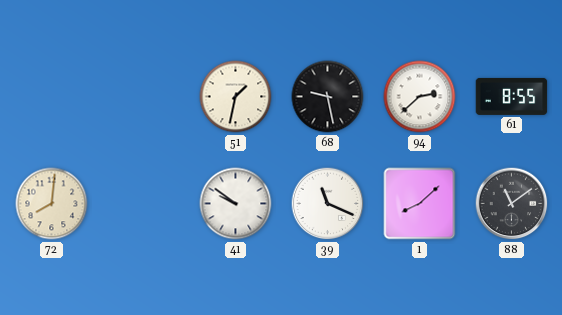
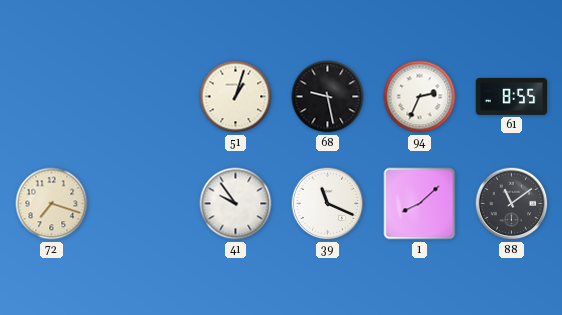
51: 1:32 -> 1:03 (236, 97)
94: 2:38 -> 2:34 (420, 97)
72: 8:01 -> 7:18 (52, 204)
41: 9:51 -> 9:54 (236, 204)
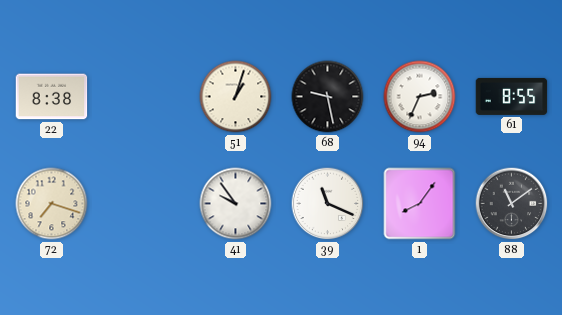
22: none -> 8:38 (52, 97)
1: 8:08 -> 8:06 (420, 204)
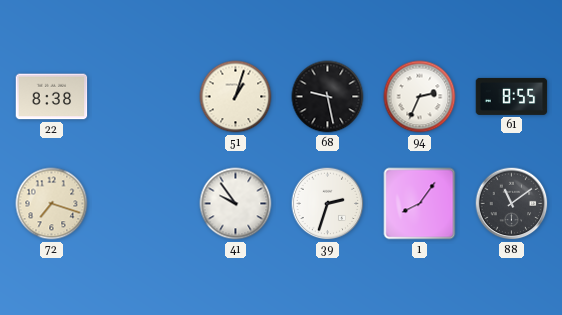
39: 11:19 -> 2:33 (328, 204)
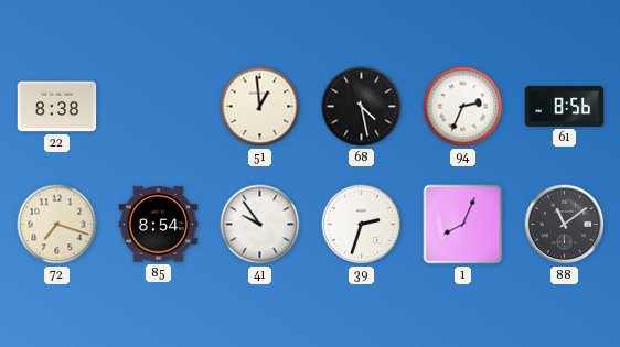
51: 1:03 -> 12:59 (260, 107)
68: 9:28 -> 4:28 (362, 107)
61: 8:55 -> 8:56 (565, 106)
85: none -> 8:54 (159, 225)
1: 8:06 -> 8:04 (463, 225)
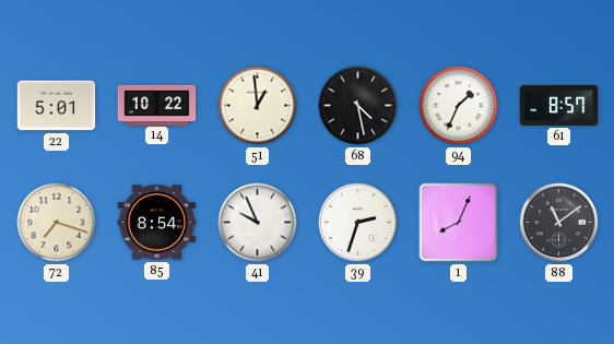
22: 8:38 -> 5:01 (57, 106)
14: none -> 10:22 (157, 105)
94: 2:34 -> 1:34 (459, 106)
61: 8:56 -> 8:57 (559, 105)
41: 9:54 -> 9:56 (258, 223)
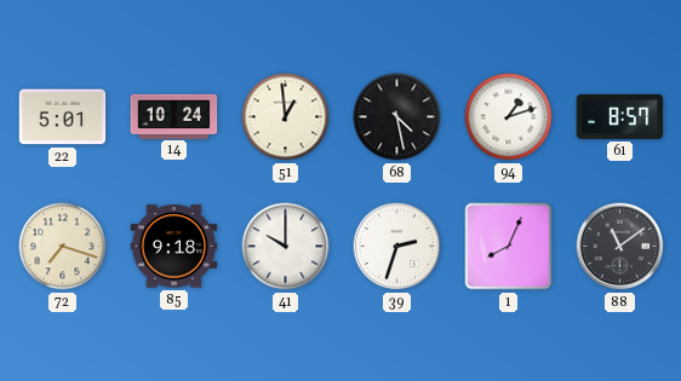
14: 10:22 -> 10:24 (174, 116)
94: 1:34 -> 1:12 (509, 117)
85: 8:54 -> 9:18 (174, 247)
41: 9:56 -> 10:00 (286, 247)
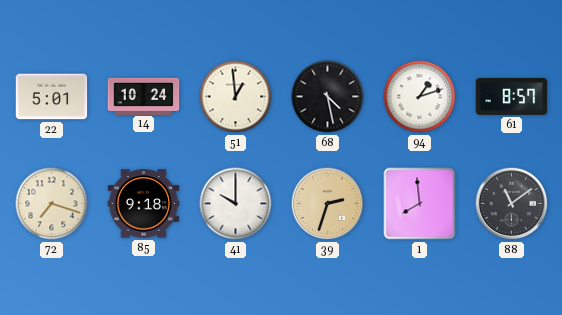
39 dial: white -> champagne (328, 204)
1: 8:04 -> 7:59 (420, 204)
